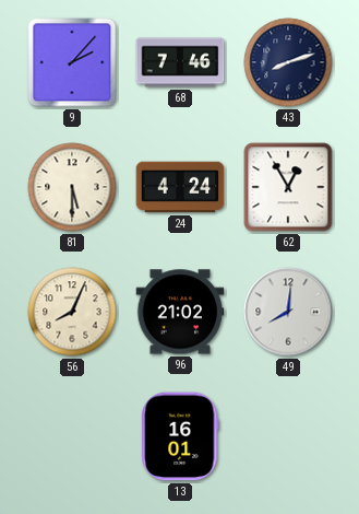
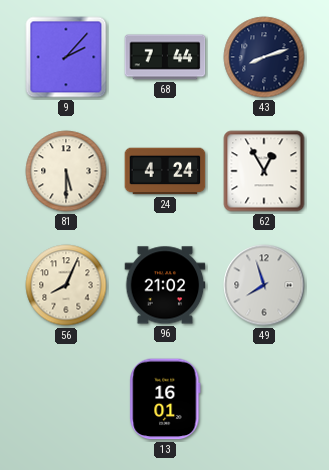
68: 7:46 -> 7:44 (165, 57)
49: 8:01 -> 7:57 (264, 285)
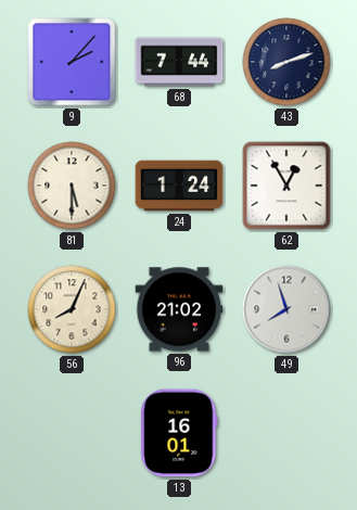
24: 4:24 -> 1:24 (179, 186)
